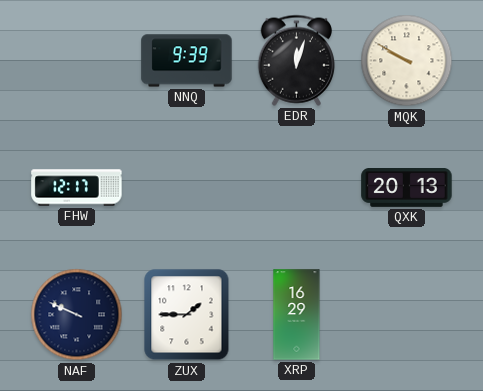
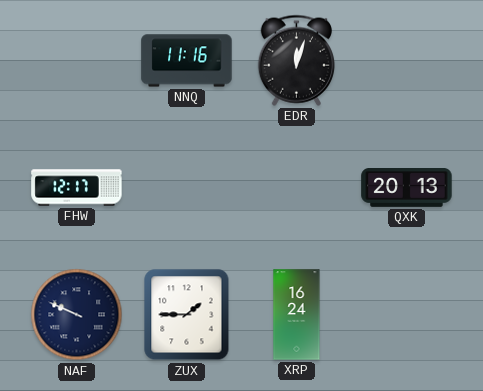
NNQ: 9:39 -> 11:16 (187, 61)
MQK: 9:50 -> none (407, 61)
XRP: 16:29 -> 16:24 (297, 315)
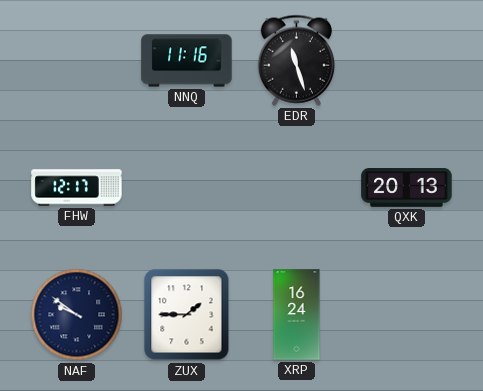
EDR: 12:03 -> 11:27 (296, 60)
NAF: 9:49 -> 9:51 (77, 315)
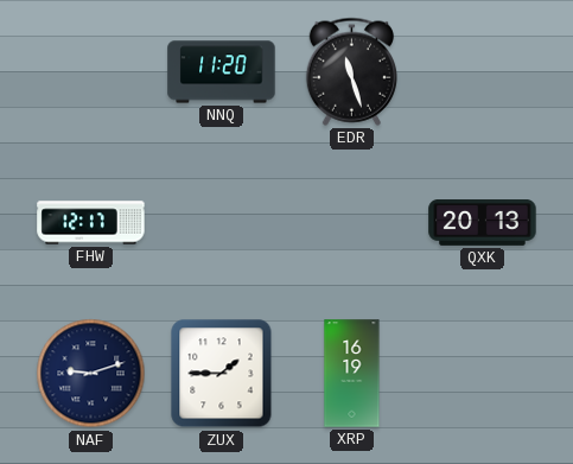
NNQ: 11:16 -> 11:20 (222, 72)
NAF: 9:51 -> 9:12 (91, 374)
XRP: 16:24 -> 16:19 (352, 374)
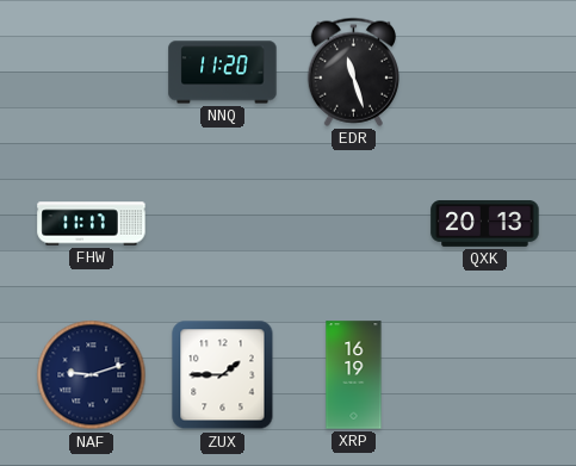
FHW: 12:17 -> 11:17 (92, 224)
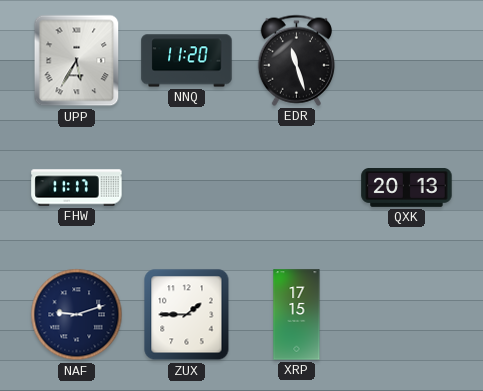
UPP: none -> 5:35 (77, 61)
XRP: 16:19 -> 17:15 (297, 315)
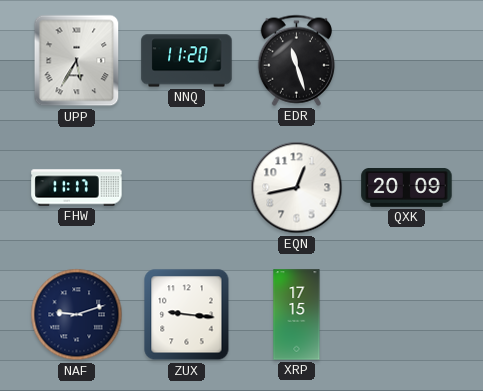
EQN: none -> 12:43 (297, 188)
QXK: 20:13 -> 20:09 (407, 188)
ZUX: 1:45 -> 9:16 (187, 315)
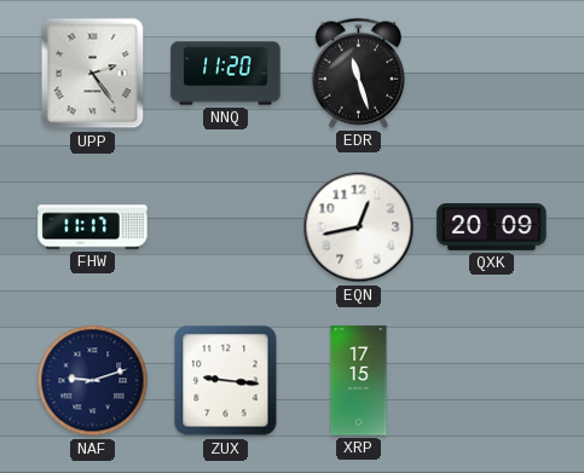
UPP: 5:35 -> 2:24 (93, 74)
